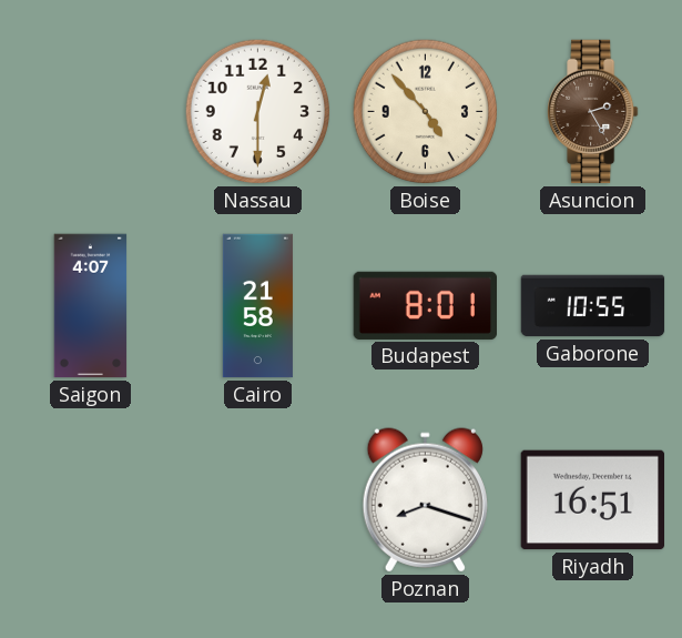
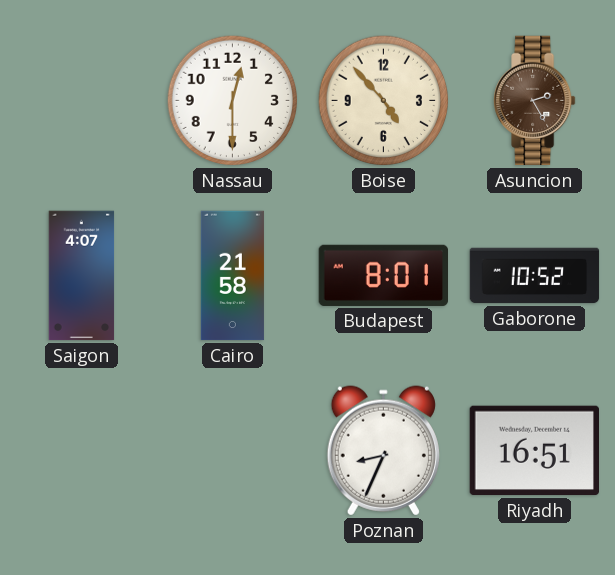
Gaborone: 10:55 -> 10:52 (535, 276)
Poznan: 8:18 -> 8:34 (383, 451)
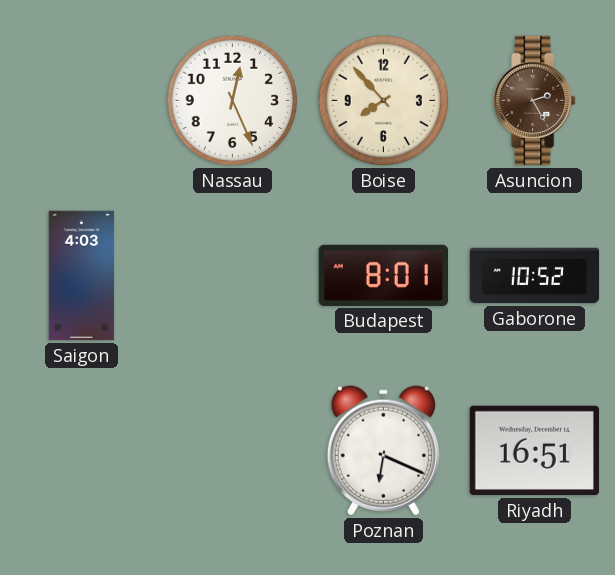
Nassau: 12:30 -> 12:26 (233, 101)
Boise: 4:53 -> 7:53 (384, 101)
Saigon: 4:07 -> 4:03 (82, 276)
Cairo: 21:58 -> none (232, 276)
Poznan: 8:34 -> 6:19 (383, 451)
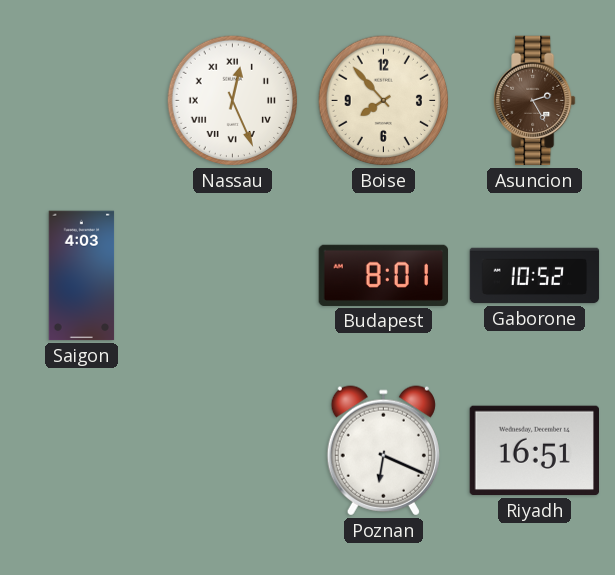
Nassau numerals: Arabic -> Roman (233, 101)
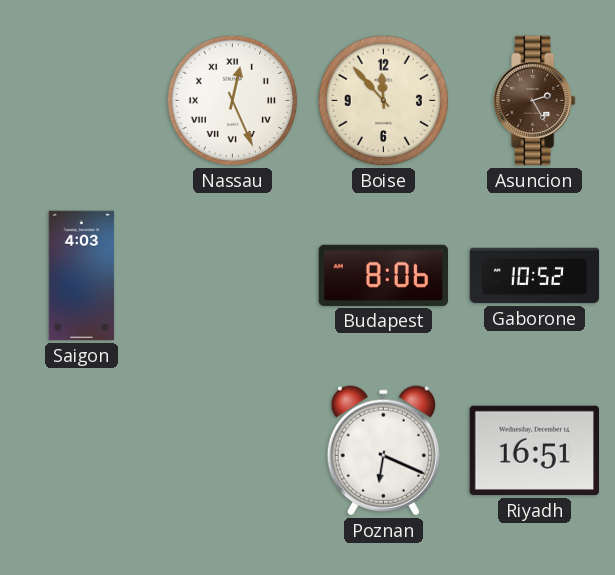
Boise: 7:53 -> 11:53 (384, 101)
Budapest: 8:01 -> 8:06 (384, 275)
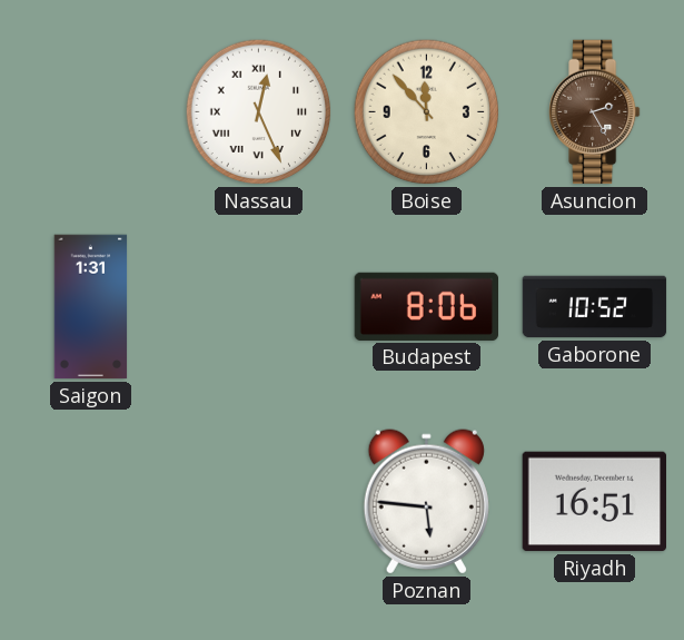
Saigon: 4:03 -> 1:31 (91, 307)
Poznan: 6:19 -> 5:46 (426, 502)
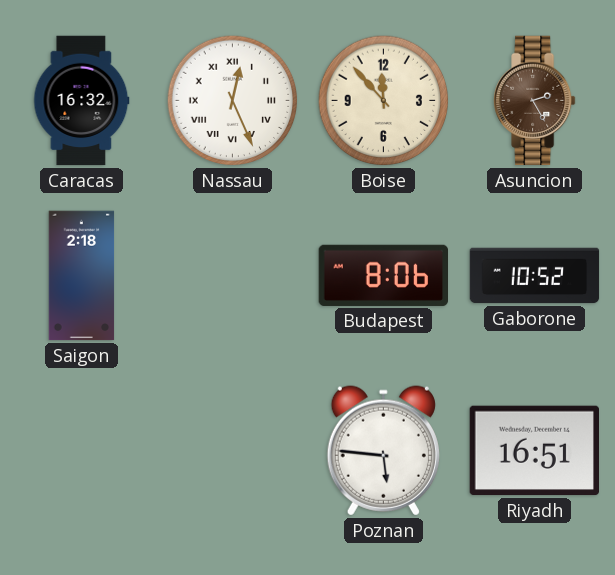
Caracas: none -> 16:32 (82, 101)
Saigon: 1:31 -> 2:18 (82, 276)
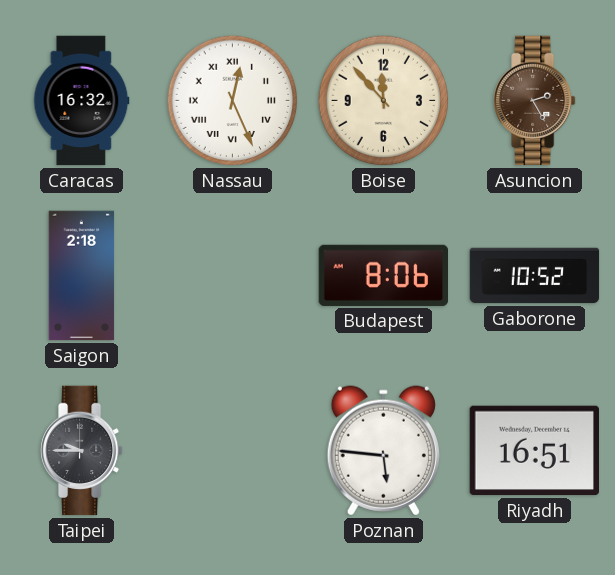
Taipei: none -> 9:45 (82, 451)
